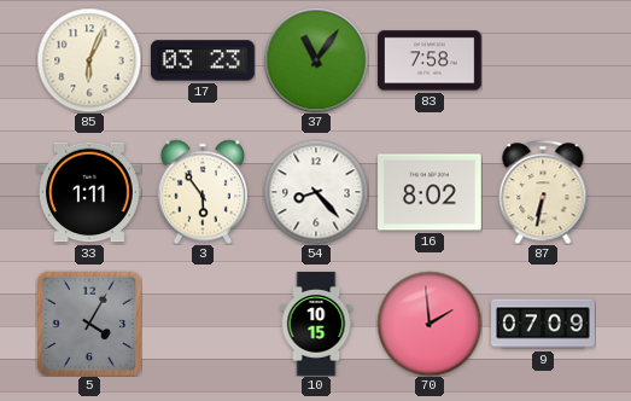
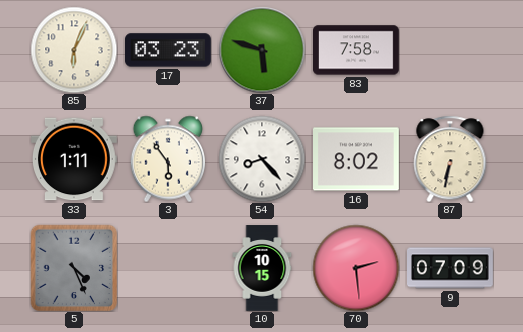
37: 11:06 -> 5:48 (262, 50)
5: 4:05 -> 4:26 (74, 268)
70: 1:59 -> 2:29 (356, 268)
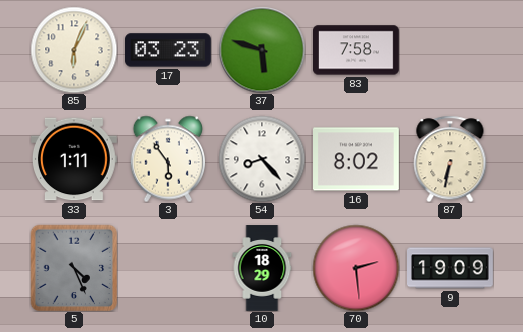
10: 10:15 -> 18:29 (262, 268)
9: 07:09 -> 19:09 (451, 268)
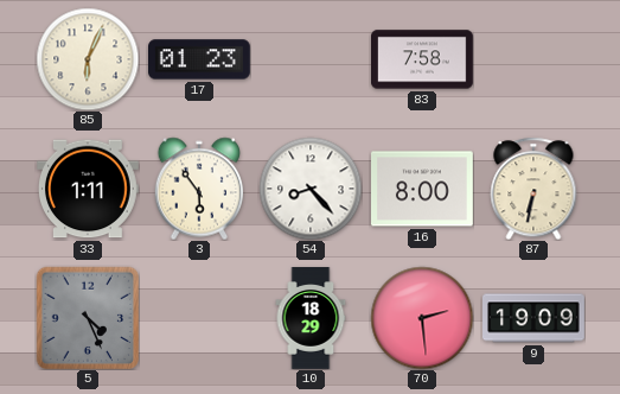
17: 03:23 -> 01:23 (200, 59)
37: 5:48 -> none (262, 50)
16: 8:02 -> 8:00 (423, 189)
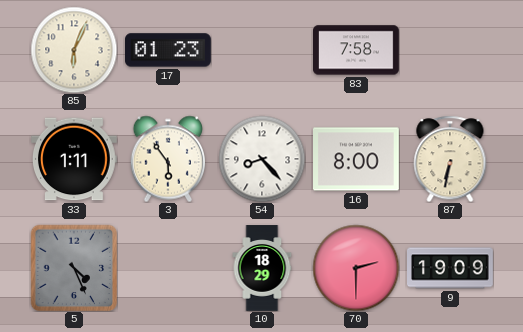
70: 2:29 -> 2:30 (356, 268)
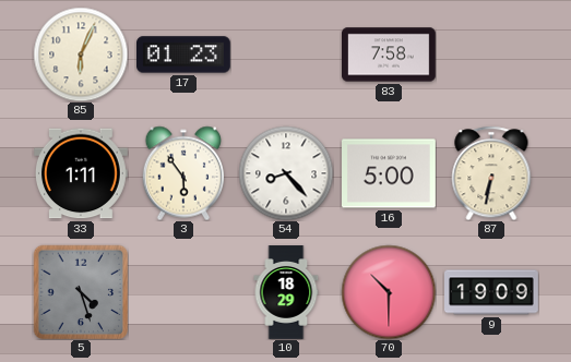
16: 8:00 -> 5:00 (390, 173)
5: 4:26 -> 4:27 (81, 292)
70: 2:30 -> 10:30 (389, 292)
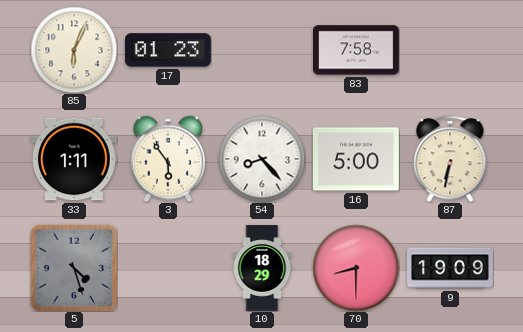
70: 10:30 -> 8:30 (356, 268)
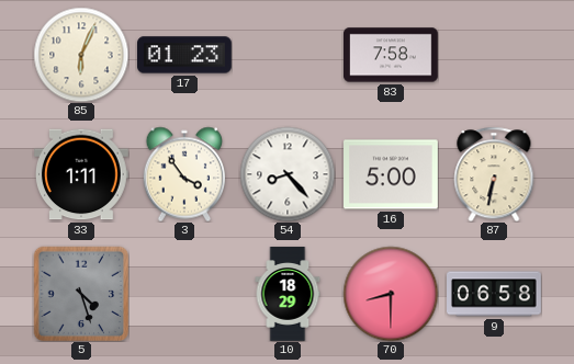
3: 5:54 -> 3:54 (184, 174)
9: 19:09 -> 06:58 (495, 294)
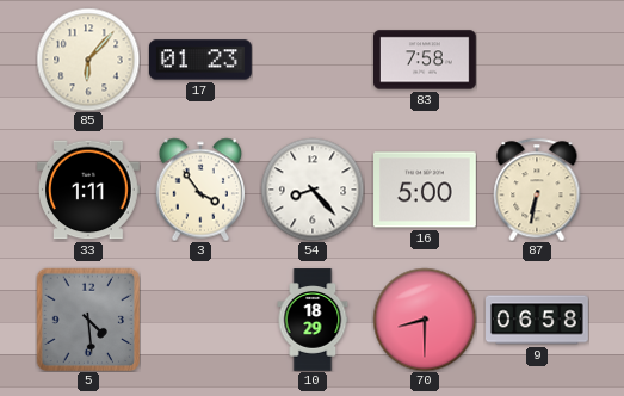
85: 6:04 -> 6:07 (88, 60)
5: 4:27 -> 4:29 (88, 320)
